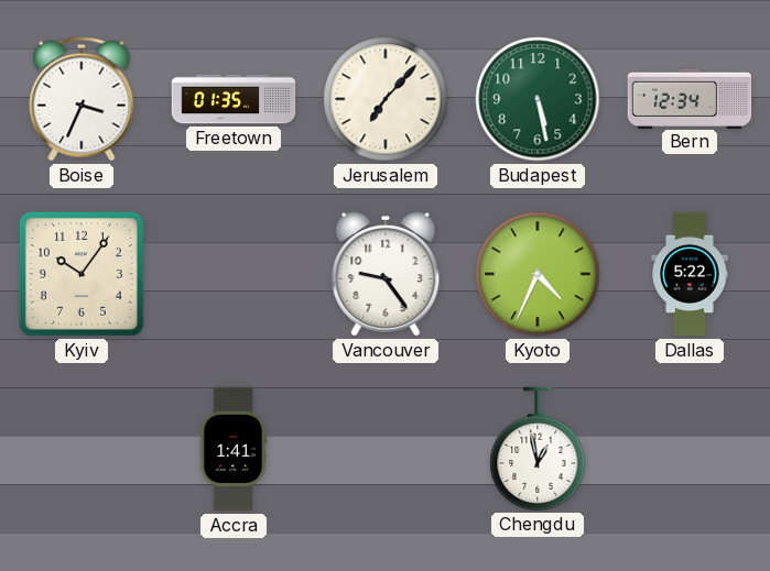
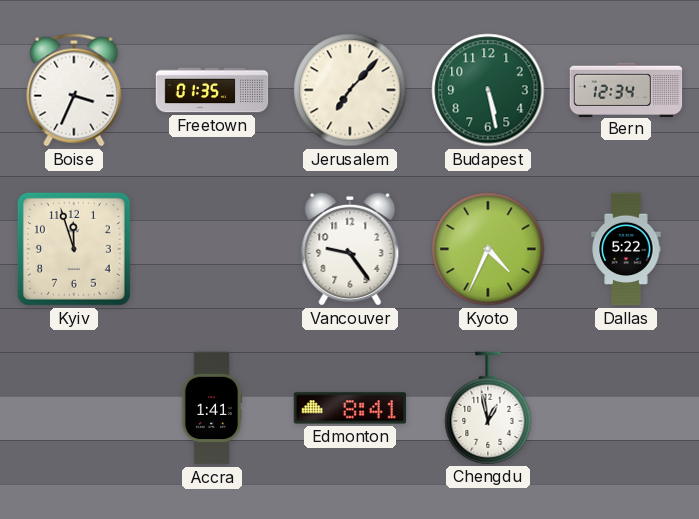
Kyiv: 10:06 -> 11:57 (74, 249)
Edmonton: none -> 8:41 (350, 408)
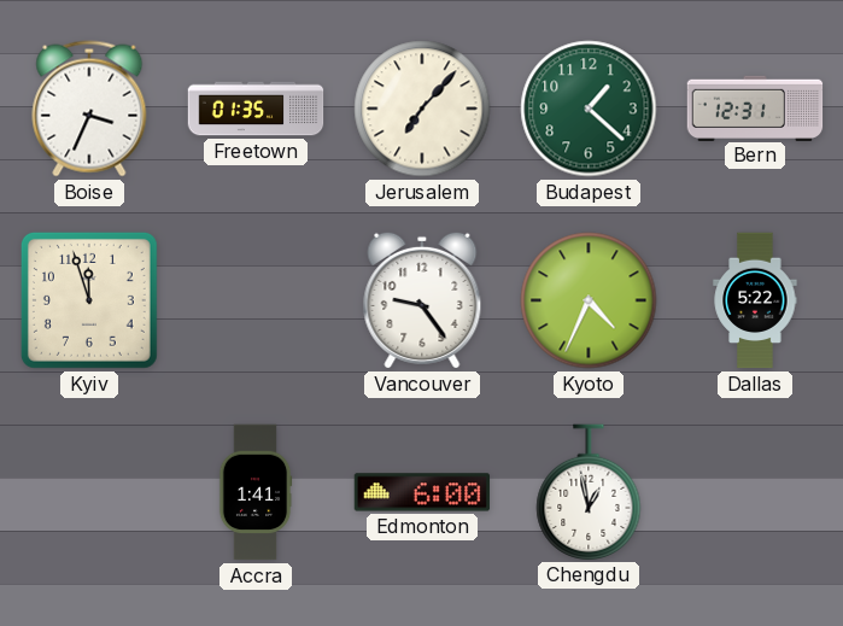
Budapest: 5:28 -> 1:22 (589, 109)
Bern: 12:34 -> 12:31 (755, 107)
Edmonton: 8:41 -> 6:00 (422, 492)
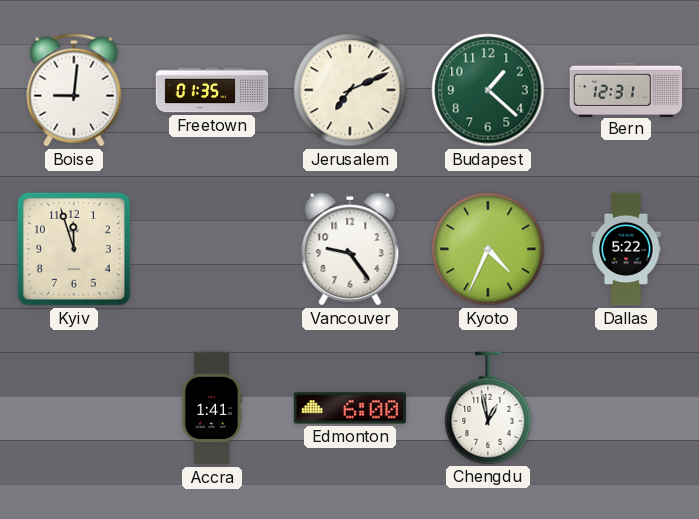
Boise: 3:34 -> 9:01 (74, 90)
Jerusalem: 7:07 -> 7:11 (350, 90)
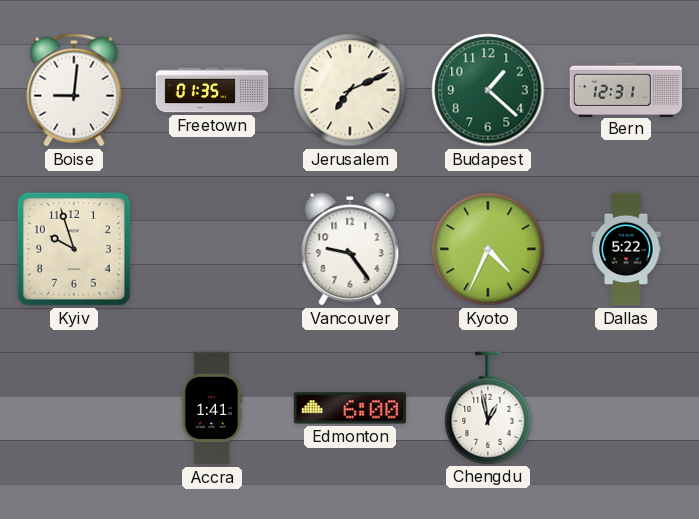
Kyiv: 11:57 -> 9:57 (74, 249)
